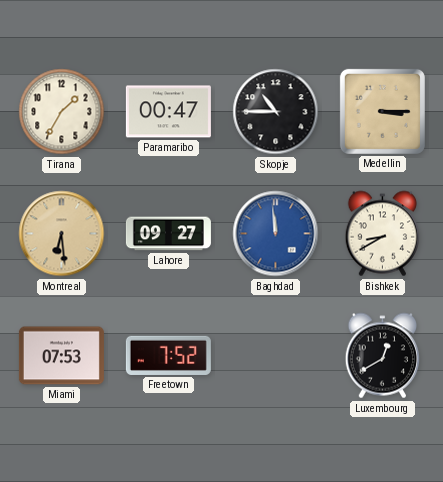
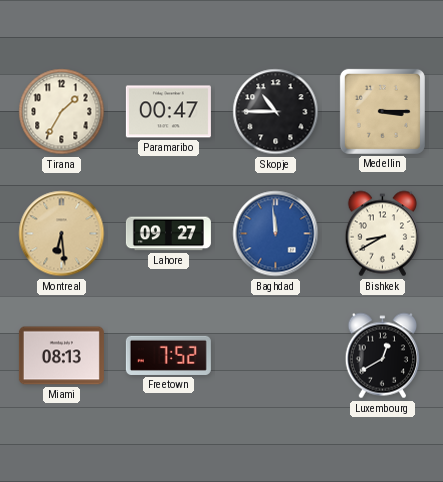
Miami: 07:53 -> 08:13 (61, 356)
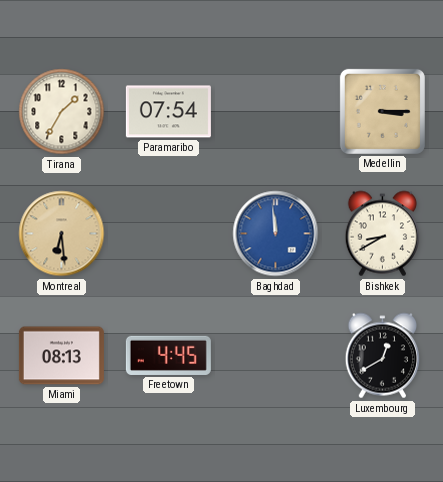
Paramaribo: 00:47 -> 07:54 (168, 112)
Skopje: 10:45 -> none (276, 112)
Lahore: 09:27 -> none (168, 234)
Freetown: 7:52 -> 4:45 (168, 355)
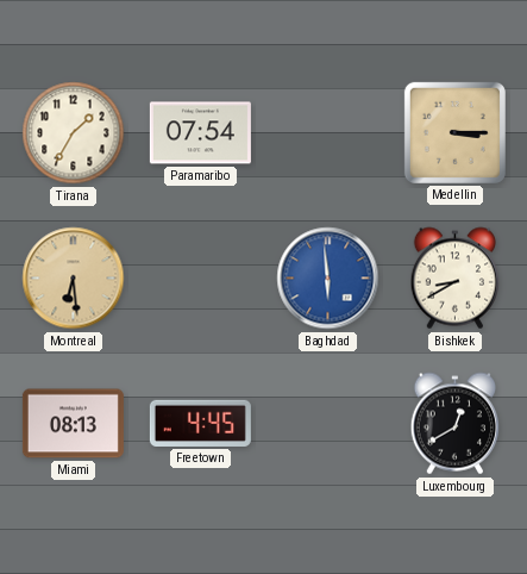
Baghdad: 11:59 -> 5:59 (328, 279)
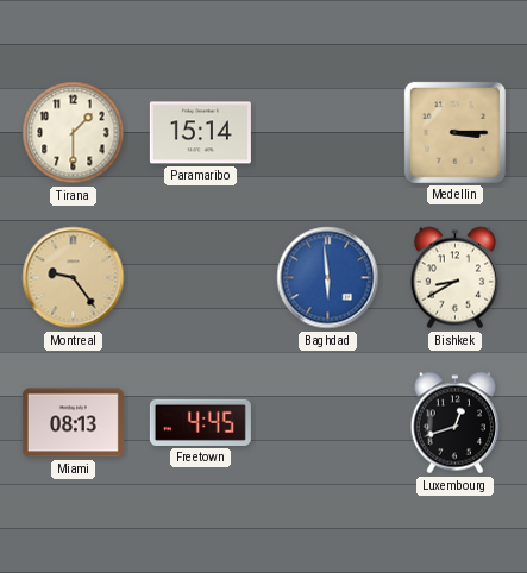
Tirana: 1:35 -> 1:30 (74, 133)
Paramaribo: 07:54 -> 15:14 (200, 133)
Montreal: 6:29 -> 9:24 (74, 278)
Luxembourg: 12:40 -> 12:42 (454, 423)
